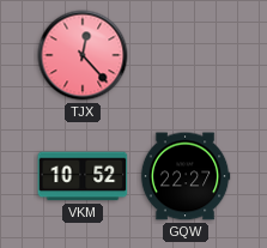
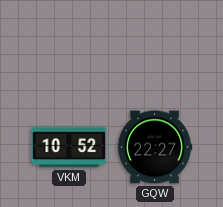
TJX: 12:23 -> none (83, 55)
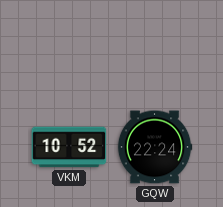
GQW: 22:27 -> 22:24 (155, 147)
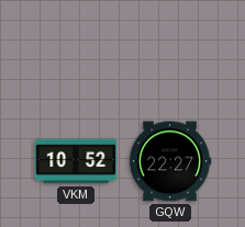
GQW: 22:24 -> 22:27 (170, 161)
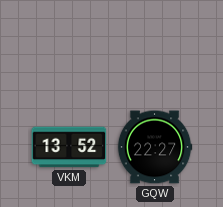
VKM: 10:52 -> 13:52 (69, 147)
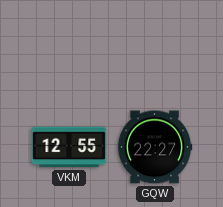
VKM: 13:52 -> 12:55 (69, 147)
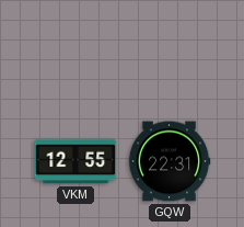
GQW: 22:27 -> 22:31 (170, 161)
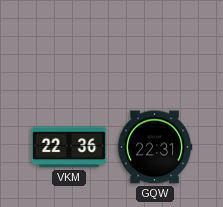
VKM: 12:55 -> 22:36 (69, 147)
